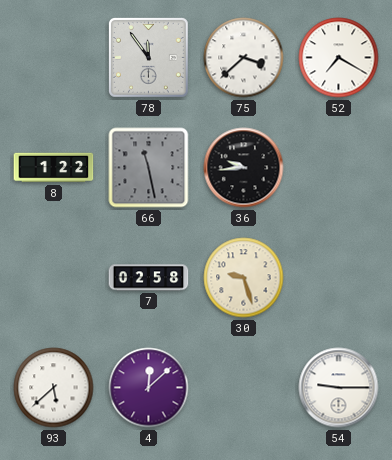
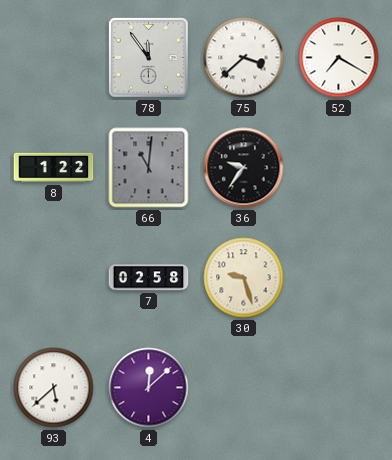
66: 11:28 -> 11:01 (149, 168)
36: 9:44 -> 9:36 (244, 168)
54: 9:15 -> none (339, 388)
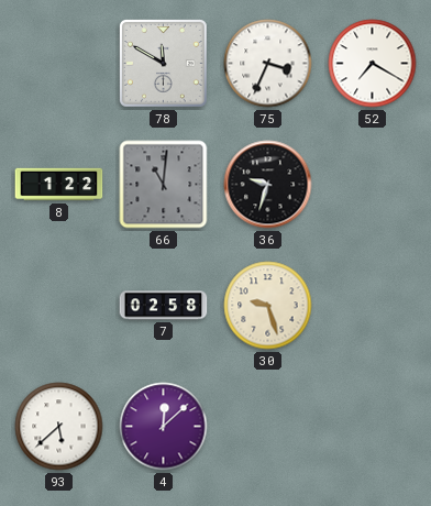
78: 11:54 -> 11:50 (163, 63)
75: 3:38 -> 3:34 (268, 64)
36: 9:36 -> 9:33 (268, 185)
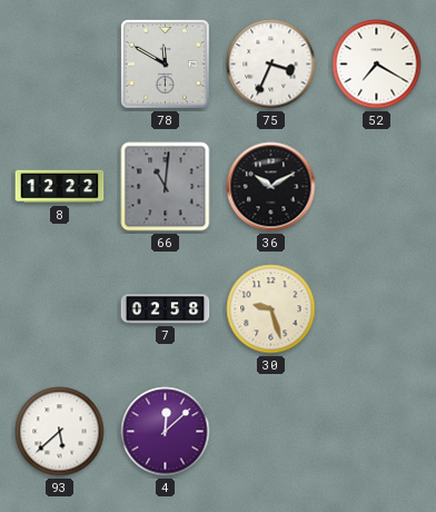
8: 1:22 -> 12:22 (60, 187)
36: 9:33 -> 10:10 (271, 187)
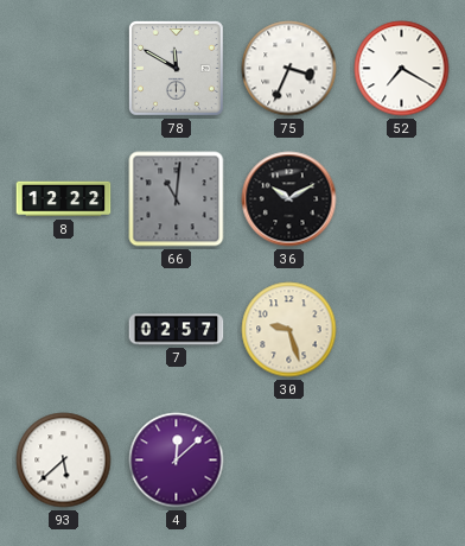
7: 02:58 -> 02:57 (177, 330)
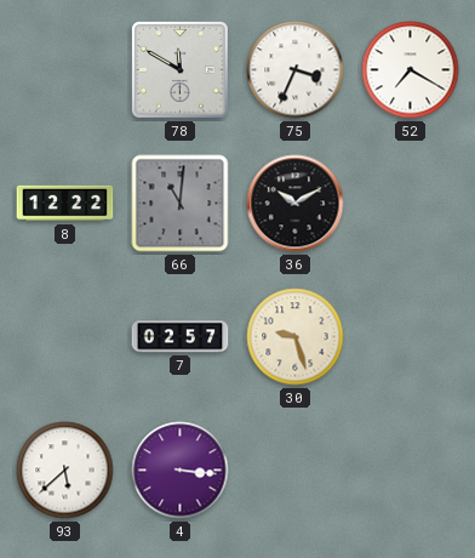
4: 12:08 -> 3:16 (181, 471)
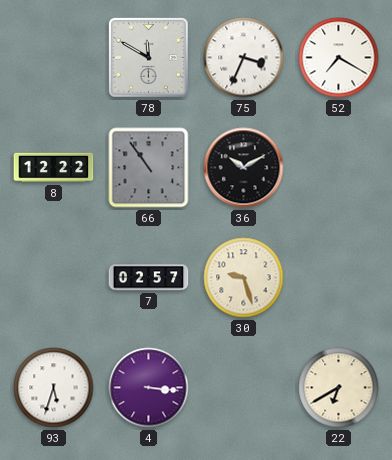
66: 11:01 -> 10:54 (149, 168)
93: 5:38 -> 5:33 (54, 388)
22: none -> 6:40 (339, 388)
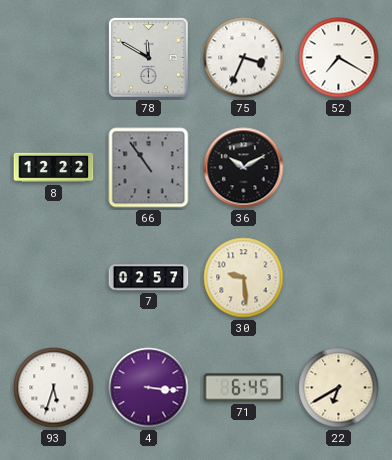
30: 9:27 -> 9:29 (244, 278)
71: none -> 6:45 (244, 388)
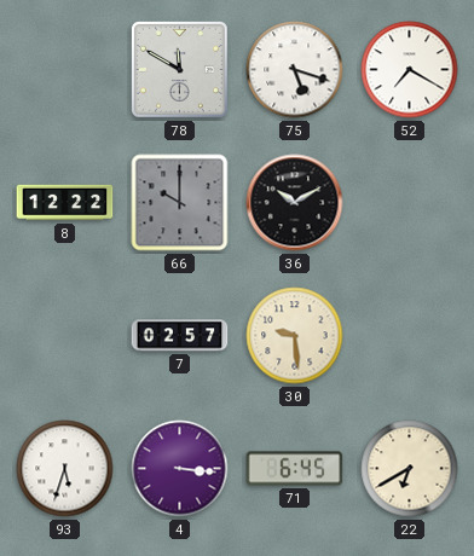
75: 3:34 -> 5:18 (295, 70)
66: 10:54 -> 10:00 (180, 203)
